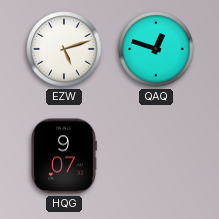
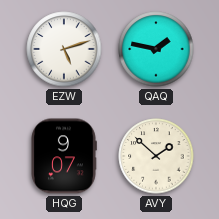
QAQ: 12:48 -> 1:47 (156, 49)
AVY: none -> 1:52 (156, 156)
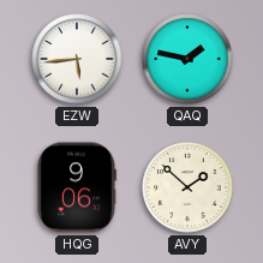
EZW: 5:12 -> 5:44 (77, 59)
HQG: 9:07 -> 9:06 (77, 187)
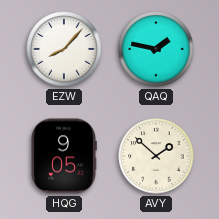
EZW: 5:44 -> 8:07 (64, 49)
HQG: 9:06 -> 9:05 (64, 156)
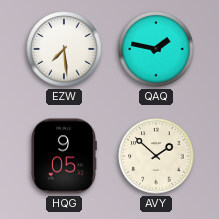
EZW: 8:07 -> 7:29 (64, 49)
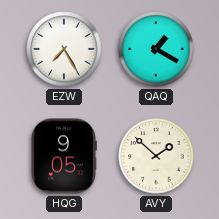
EZW: 7:29 -> 7:25 (64, 49)
QAQ: 1:47 -> 1:20 (156, 49)
